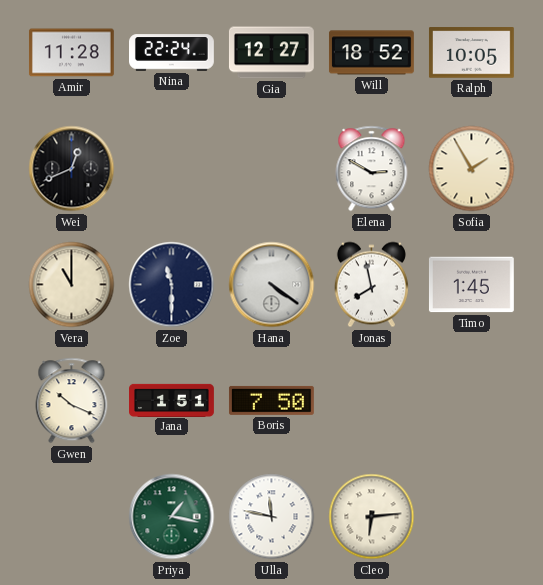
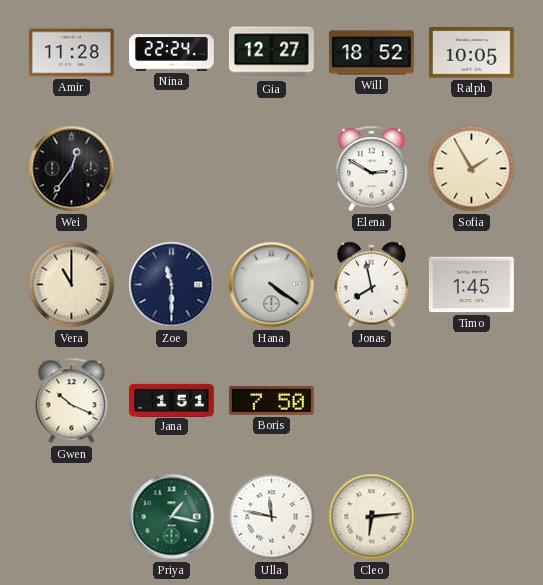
Wei: 12:41 -> 12:36 (72, 169)
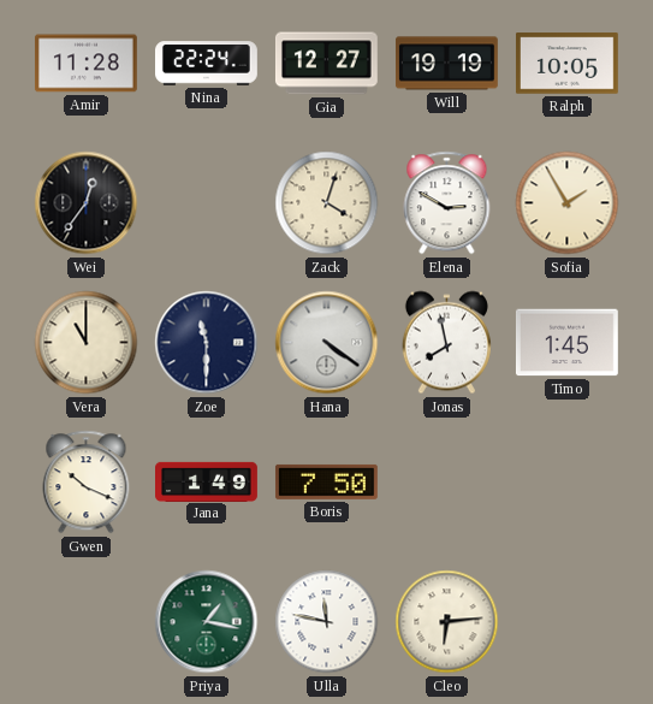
Will: 18:52 -> 19:19 (446, 64)
Zack: none -> 4:03 (327, 203)
Jana: 1:51 -> 1:49 (207, 481)
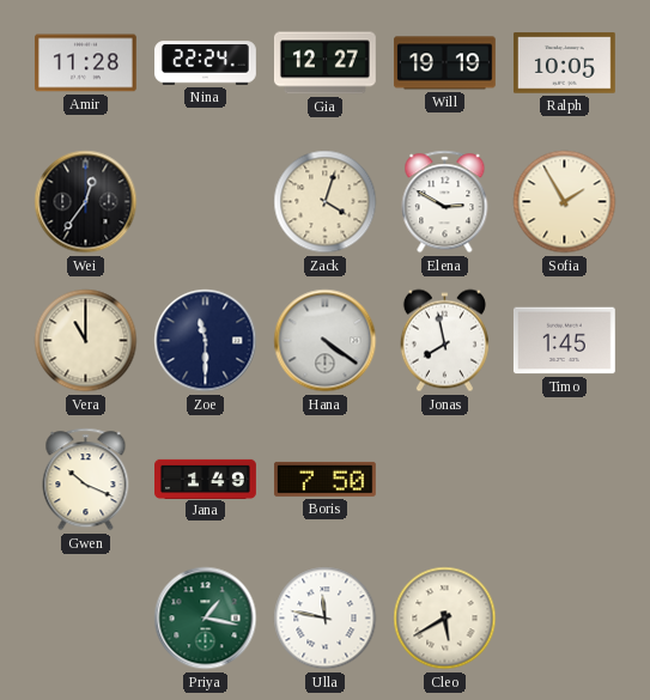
Cleo: 6:14 -> 5:40 (445, 619)
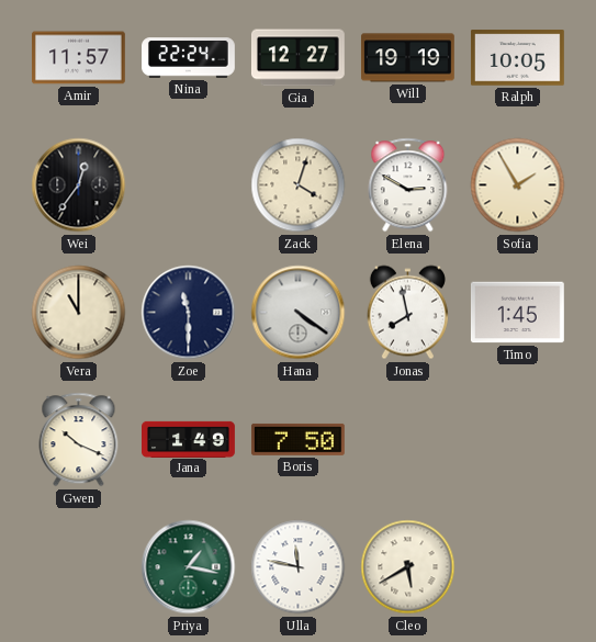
Amir: 11:28 -> 11:57 (78, 58)
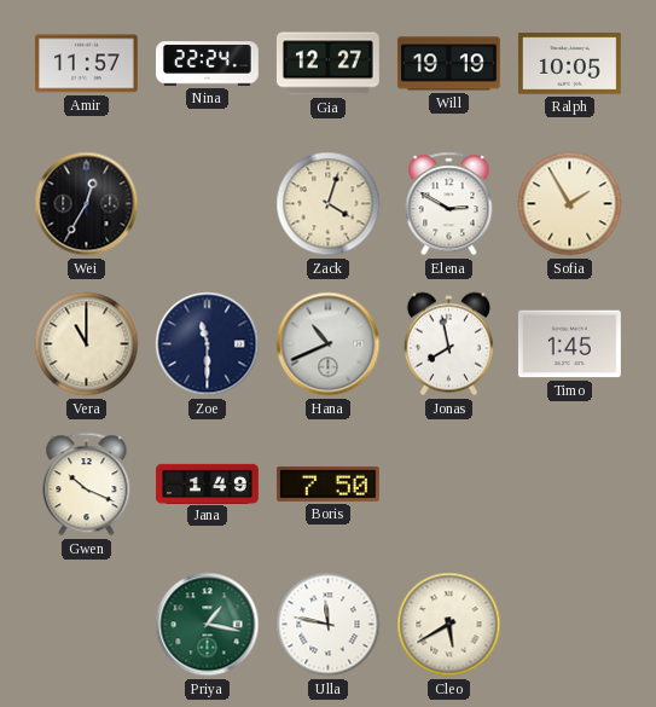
Wei: 12:36 -> 12:35 (87, 204)
Hana: 4:21 -> 10:41 (329, 344)
